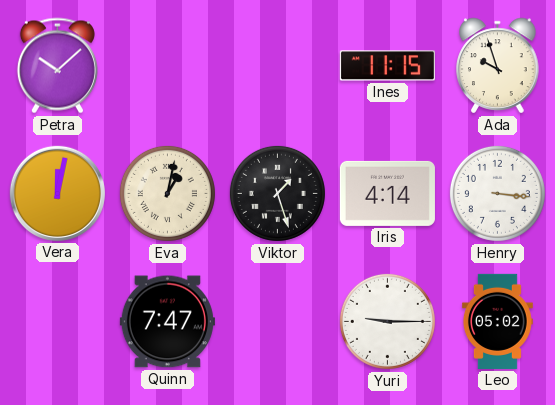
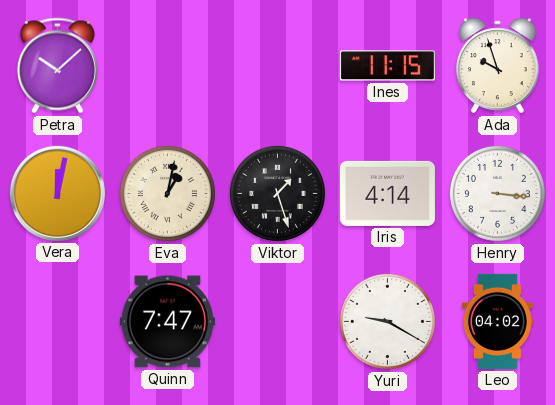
Yuri: 9:15 -> 9:20 (387, 321)
Leo: 05:02 -> 04:02 (497, 321)
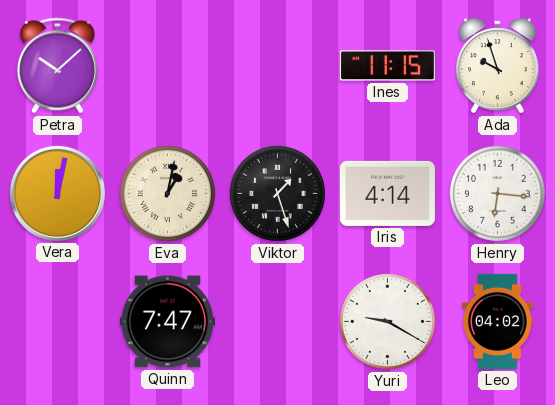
Henry: 3:16 -> 6:16 (497, 193)
